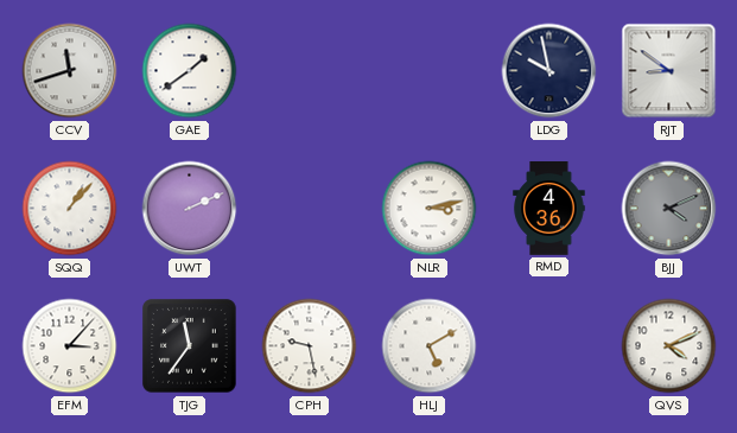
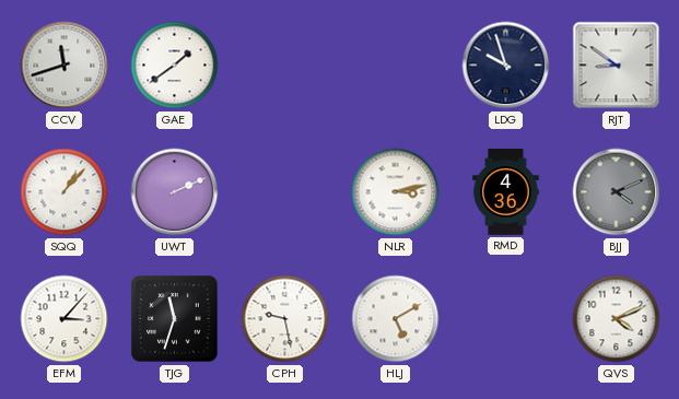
LDG: 9:58 -> 9:57 (506, 66)
TJG: 11:36 -> 11:33 (175, 319)
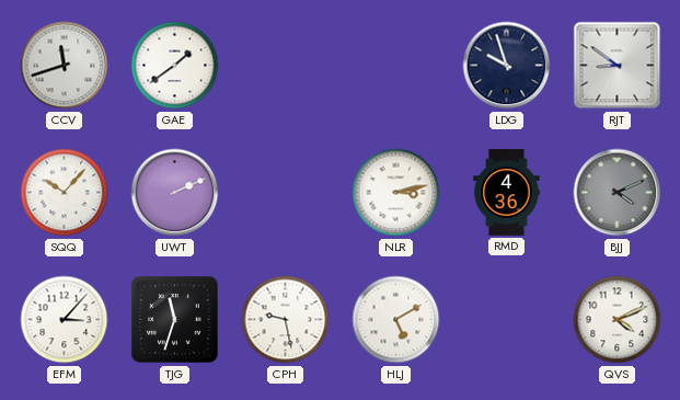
SQQ: 1:07 -> 10:07 (65, 193)
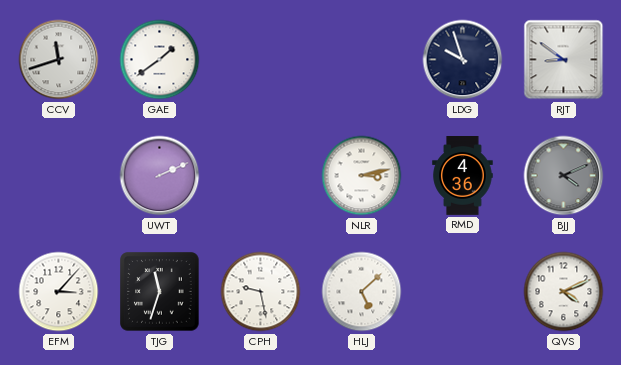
SQQ: 10:07 -> none (65, 193)
HLJ: 5:10 -> 5:08 (362, 292)
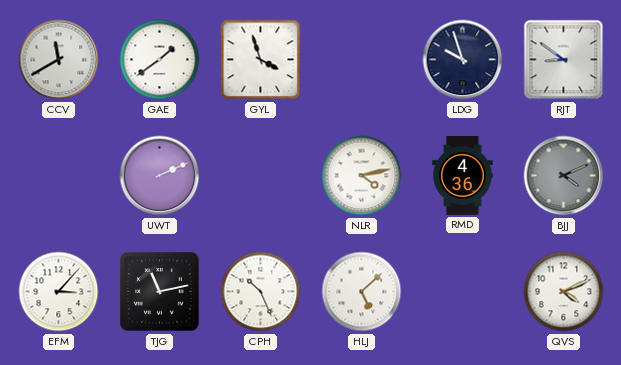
CCV: 11:42 -> 11:40 (59, 60)
GYL: none -> 3:57 (261, 60)
NLR: 3:13 -> 4:13 (362, 176)
TJG: 11:33 -> 11:13 (160, 292)
CPH: 9:28 -> 10:26 (261, 292)
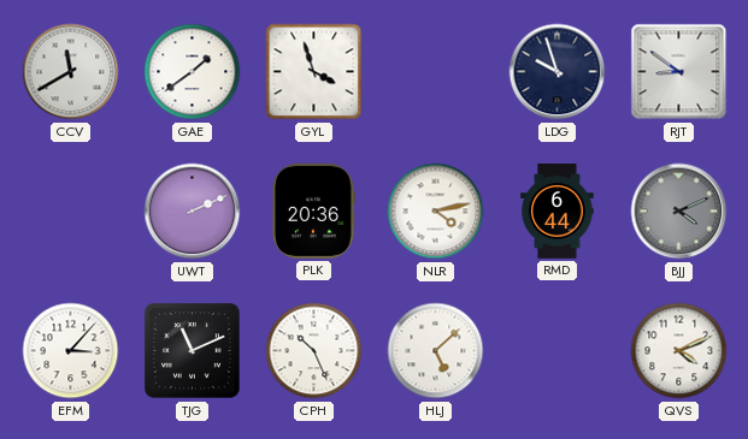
PLK: none -> 20:36 (313, 210)
RMD: 4:36 -> 6:44 (558, 212)
TJG: 11:13 -> 11:11 (193, 351)
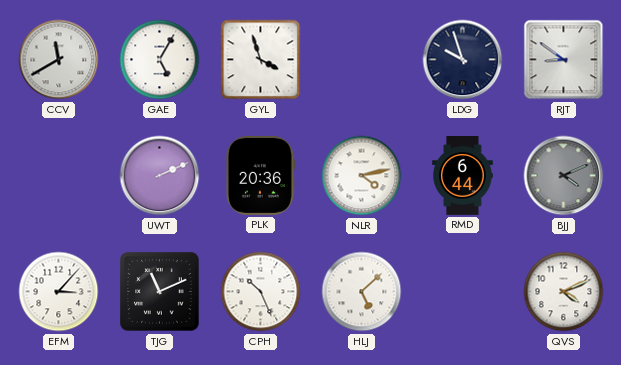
GAE: 1:39 -> 5:05 (160, 60)
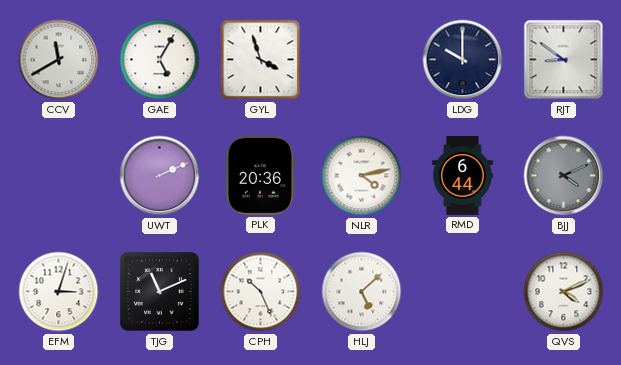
LDG: 9:57 -> 10:00 (463, 60)
EFM: 3:07 -> 3:03 (59, 292)
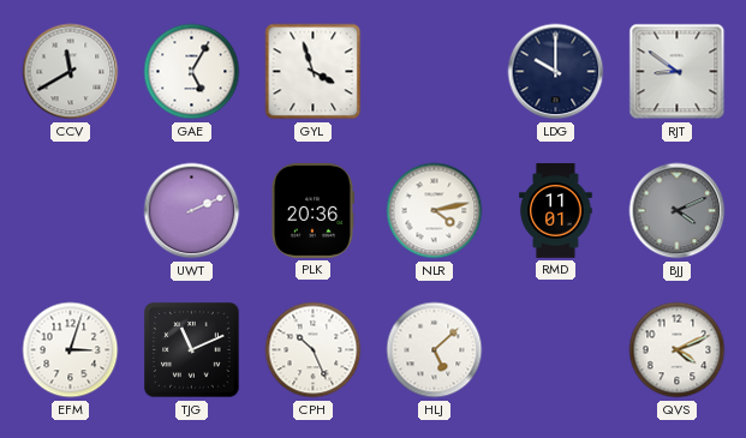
RMD: 6:44 -> 11:01 (556, 211)
